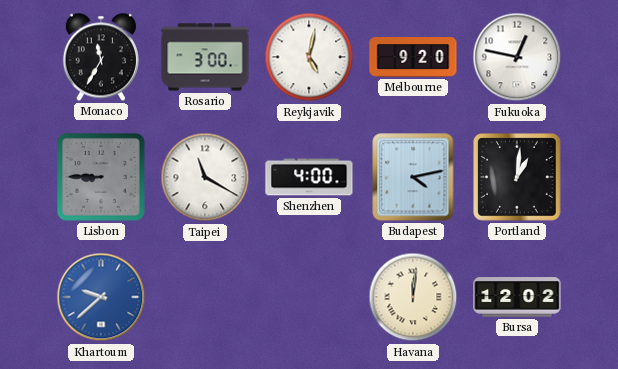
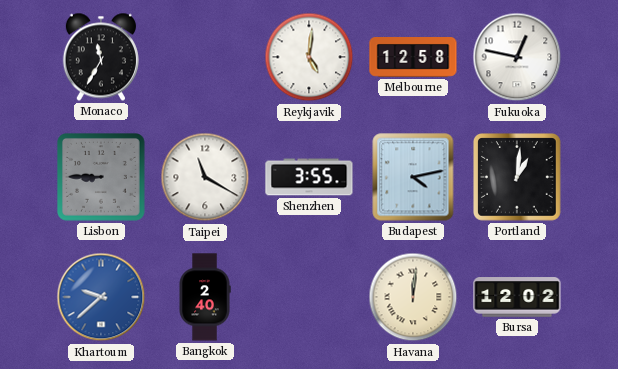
Rosario: 3:00 -> none (205, 57)
Reykjavik: 5:02 -> 5:01 (309, 57)
Melbourne: 9:20 -> 12:58 (413, 58)
Shenzhen: 4:00 -> 3:55 (309, 177)
Bangkok: none -> 2:40 (205, 297)
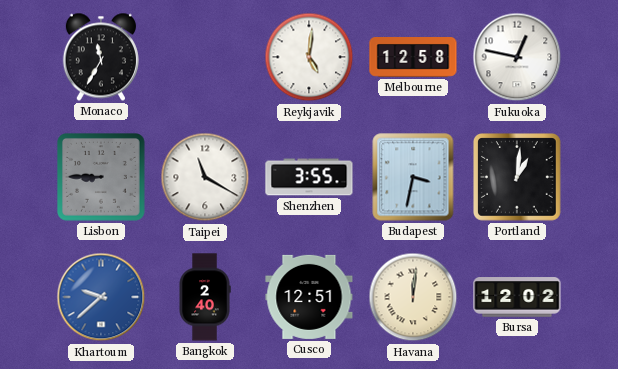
Budapest: 4:13 -> 3:32 (413, 177)
Cusco: none -> 12:51 (309, 297)
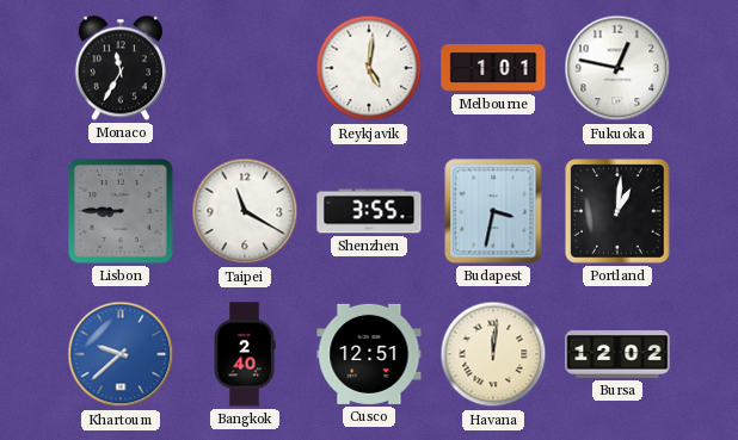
Melbourne: 12:58 -> 1:01 (493, 69)
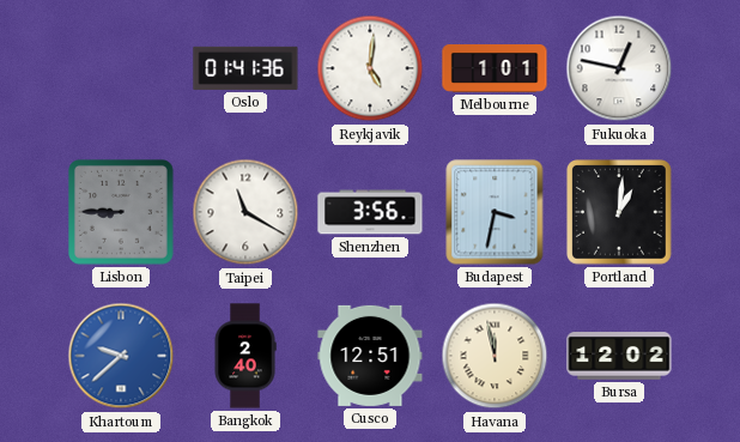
Monaco: 11:35 -> none (121, 68)
Oslo: none -> 01:41 (245, 68)
Shenzhen: 3:55 -> 3:56 (370, 212)
Havana: 12:01 -> 11:58 (495, 356)
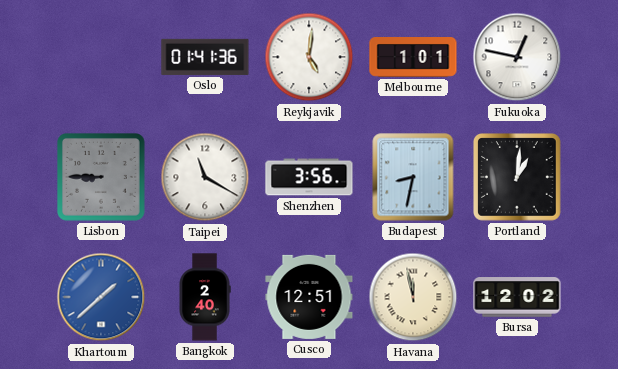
Budapest: 3:32 -> 8:32 (413, 177)
Khartoum: 9:38 -> 1:38 (101, 297)
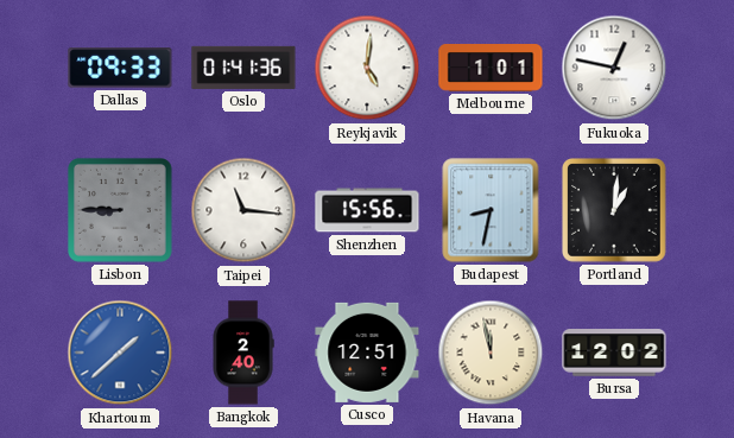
Dallas: none -> 09:33 (120, 68)
Taipei: 11:20 -> 11:16 (243, 210)
Shenzhen: 3:56 -> 15:56 (367, 210)
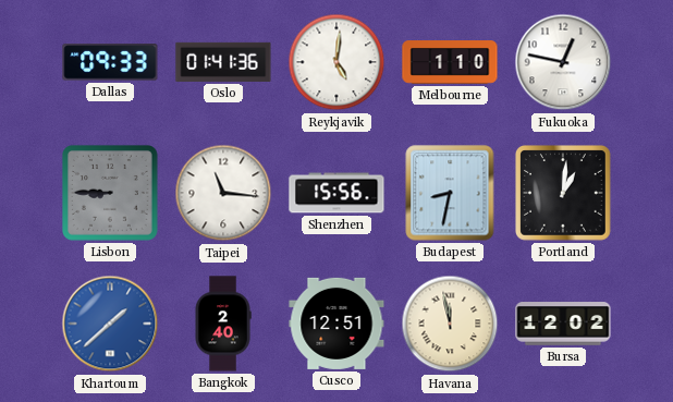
Melbourne: 1:01 -> 1:10 (450, 63)
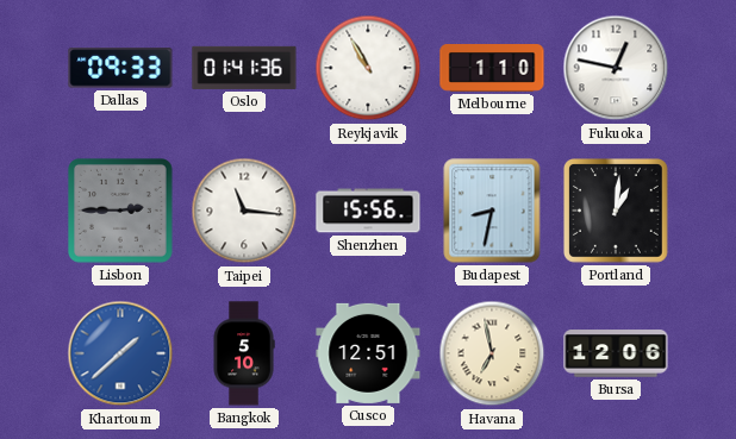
Reykjavik: 5:01 -> 10:55 (368, 68)
Lisbon: 8:45 -> 2:45 (121, 212)
Bangkok: 2:40 -> 5:10 (244, 353)
Havana: 11:58 -> 6:58 (492, 353)
Bursa: 12:02 -> 12:06 (616, 353)
